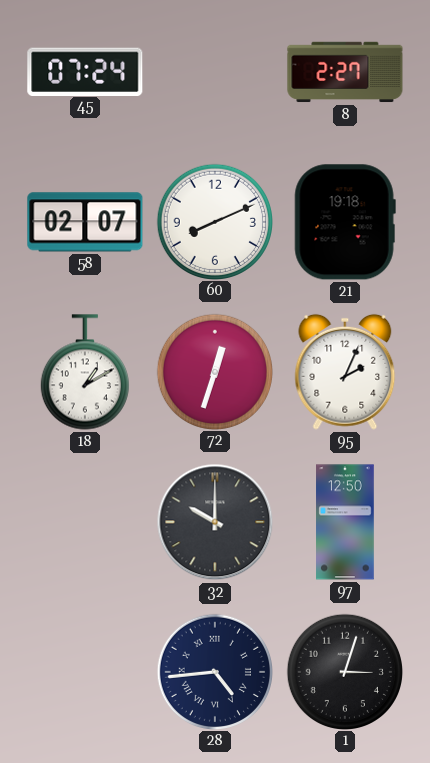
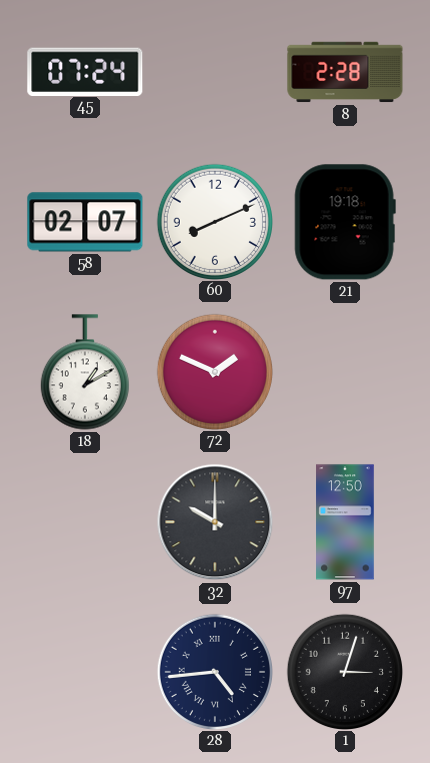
8: 2:27 -> 2:28 (345, 72)
72: 12:33 -> 1:49 (214, 371)
95: 2:04 -> none (345, 372)
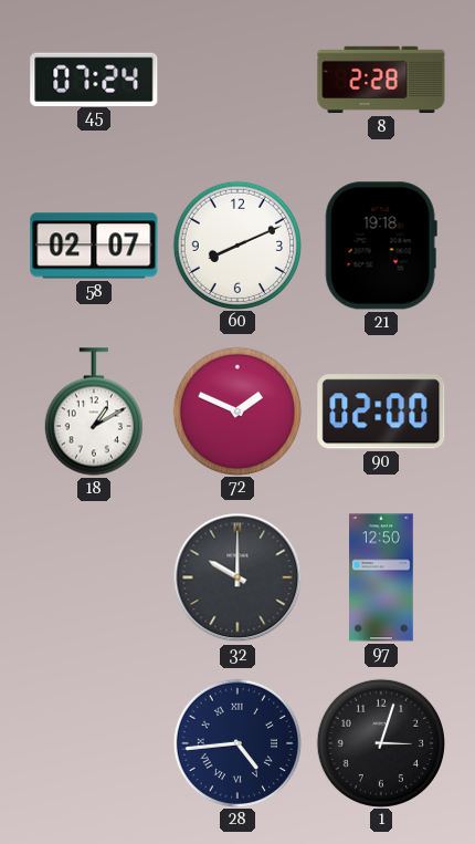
90: none -> 02:00 (381, 411)
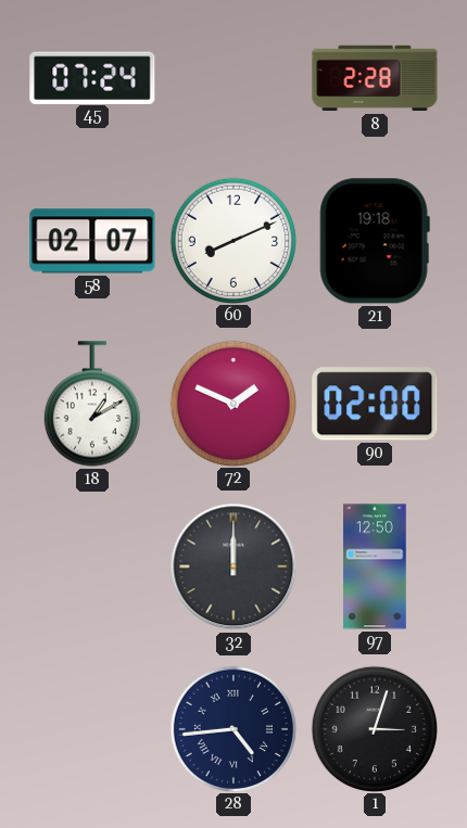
32: 10:00 -> 12:00 (233, 566)
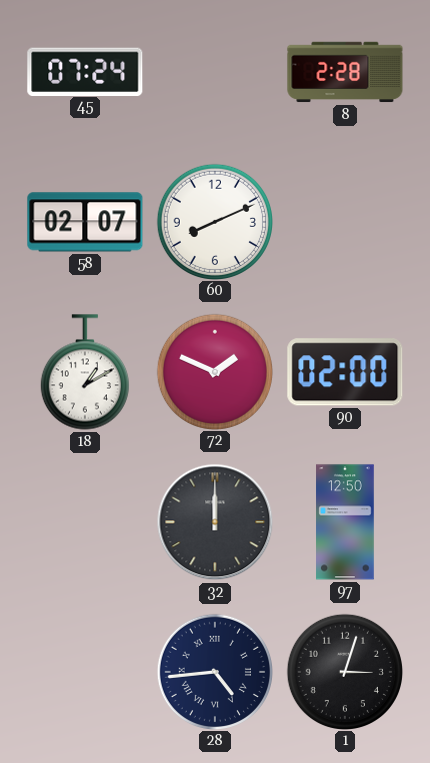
21: 19:18 -> none (375, 241)
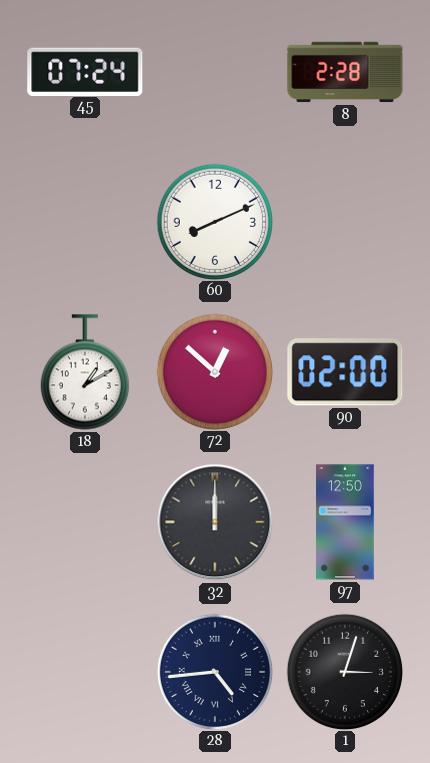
58: 02:07 -> none (85, 222)
72: 1:49 -> 12:52 (214, 371)
